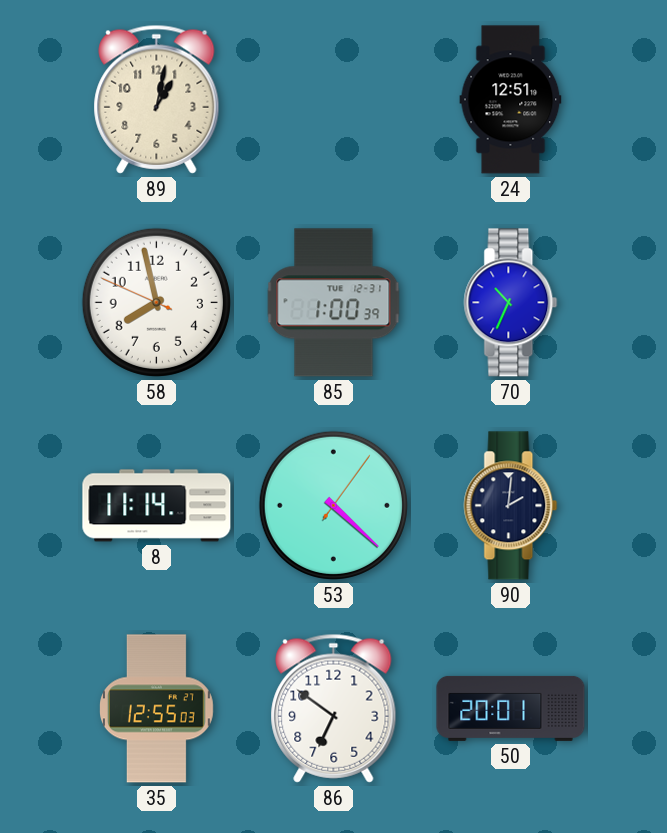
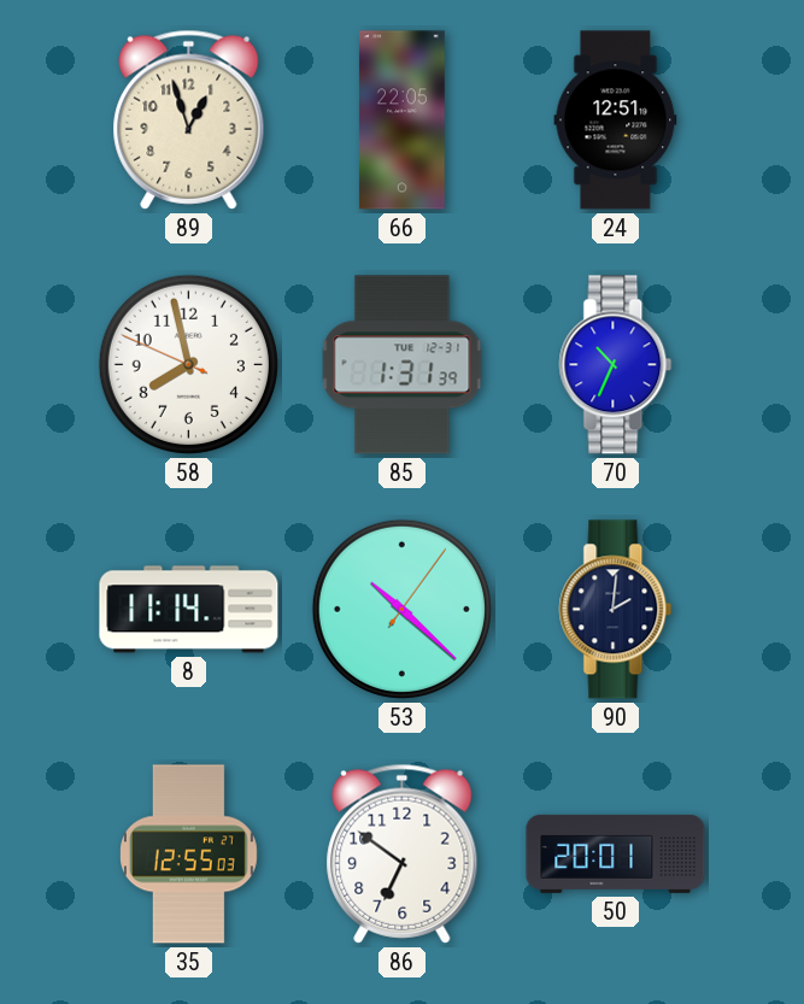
89: 1:02 -> 12:57 (189, 119)
66: none -> 22:05 (401, 121)
85: 1:00 -> 1:31 (403, 365)
53: 4:22 -> 10:22 (401, 609)
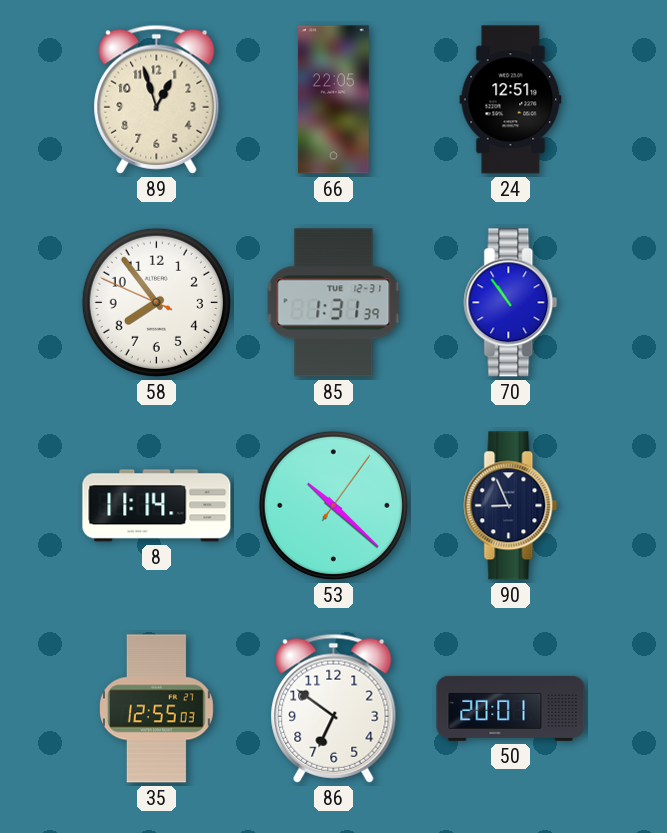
58: 7:57 -> 7:53 (156, 302)
70: 10:34 -> 10:54 (511, 303)
90: 2:01 -> 8:56 (511, 506)
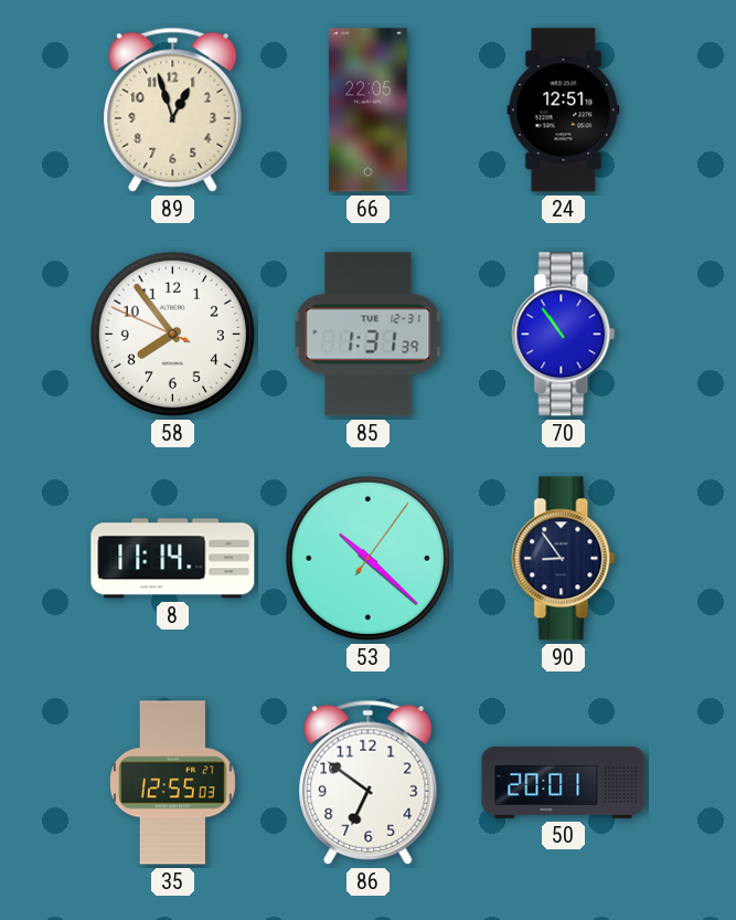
90: 8:56 -> 8:54 (564, 559)
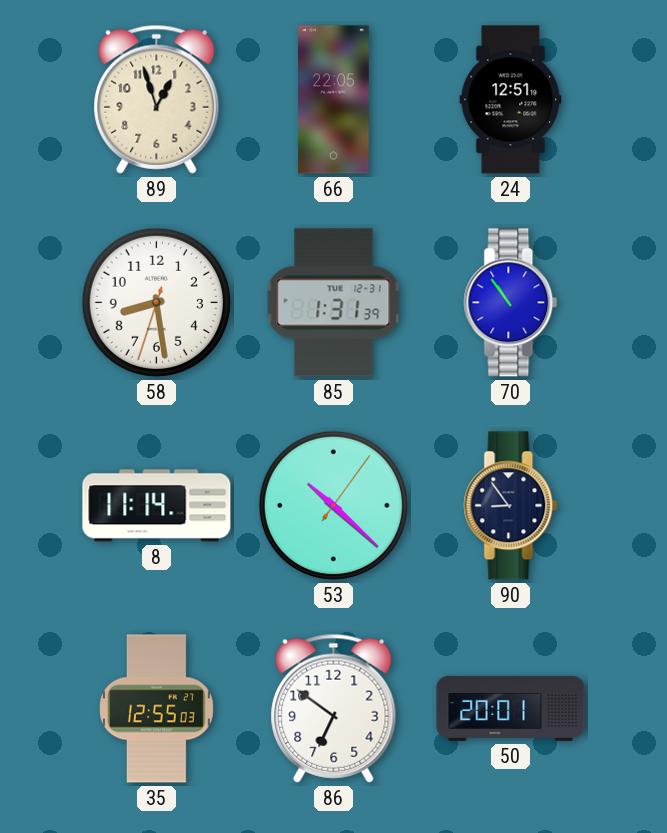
58: 7:53 -> 8:28 (156, 302)
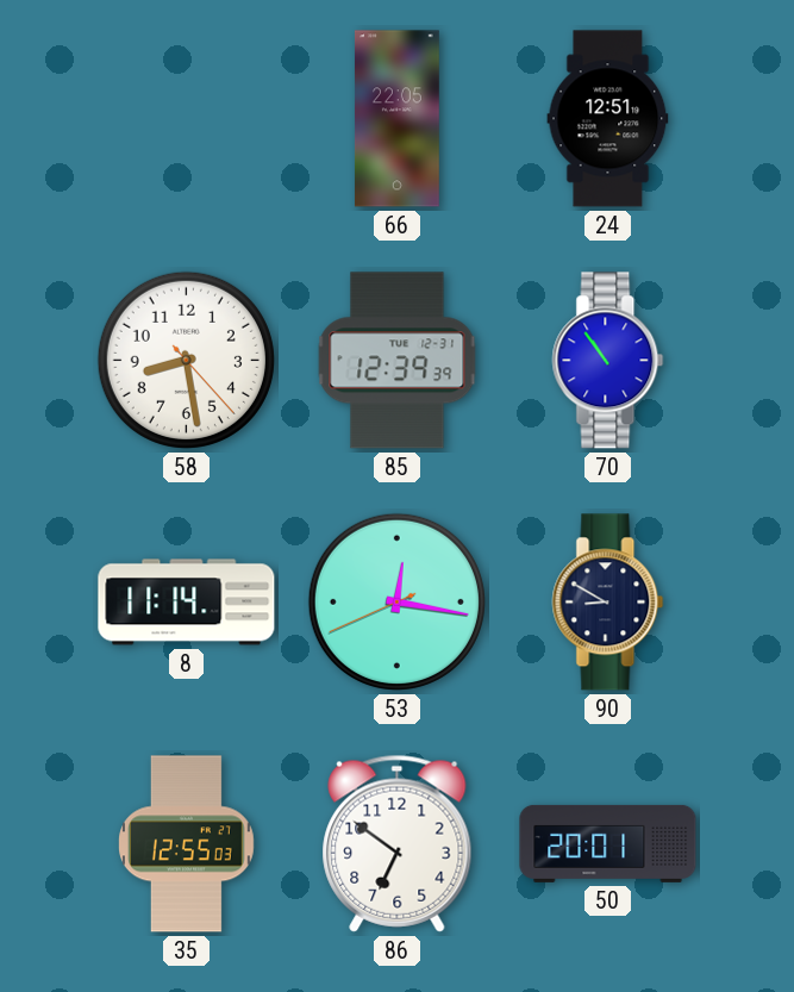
89: 12:57 -> none (157, 99)
58: 8:28:33 -> 8:28:23 (186, 360)
85: 1:31 -> 12:39 (398, 361)
53: 10:22 -> 12:16 (396, 601)
90: 8:54 -> 8:50 (608, 603)
